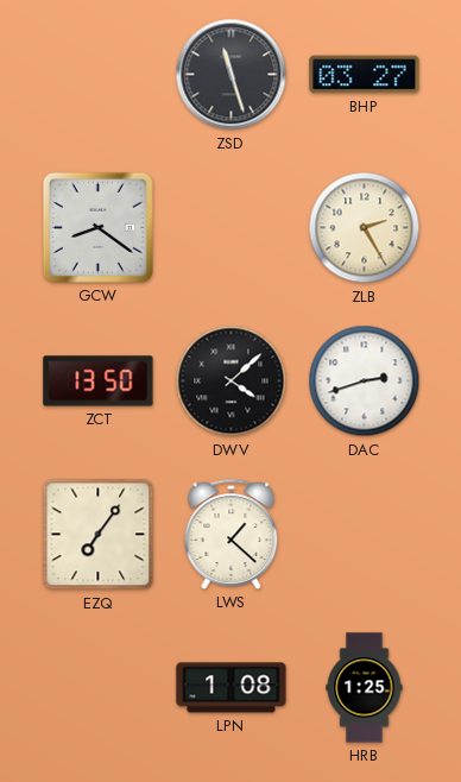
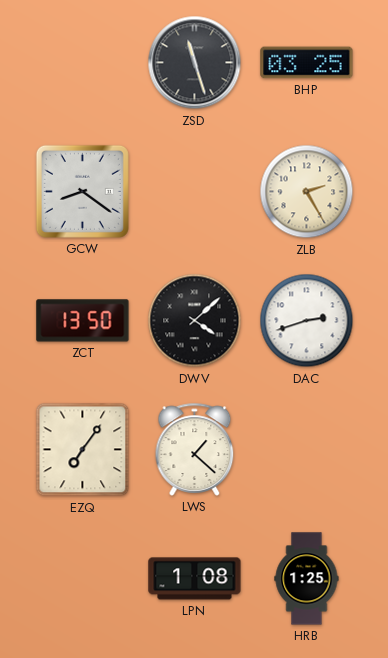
BHP: 03:27 -> 03:25 (307, 63)
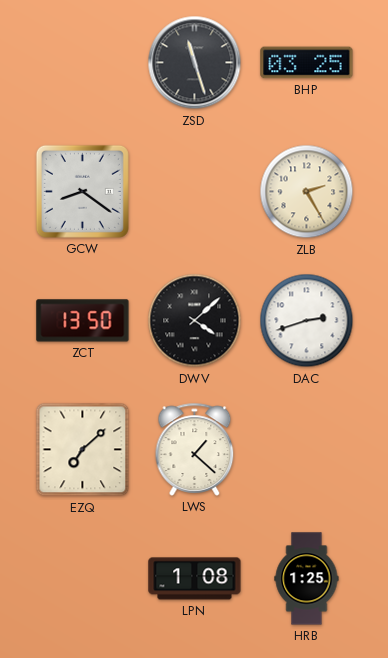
EZQ: 7:06 -> 7:08 (83, 450)
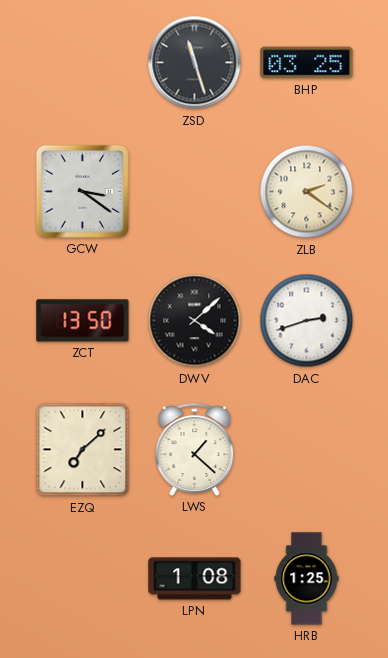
GCW: 8:21 -> 3:21 (82, 191)
ZLB: 2:25 -> 2:21 (307, 192)
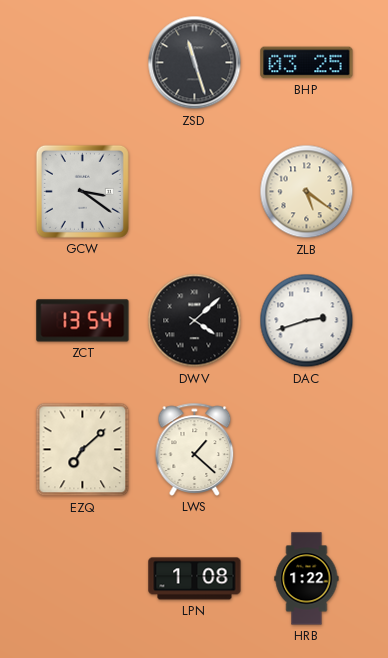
ZLB: 2:21 -> 5:21 (307, 192)
ZCT: 13:50 -> 13:54 (83, 321)
HRB: 1:25 -> 1:22 (307, 579)
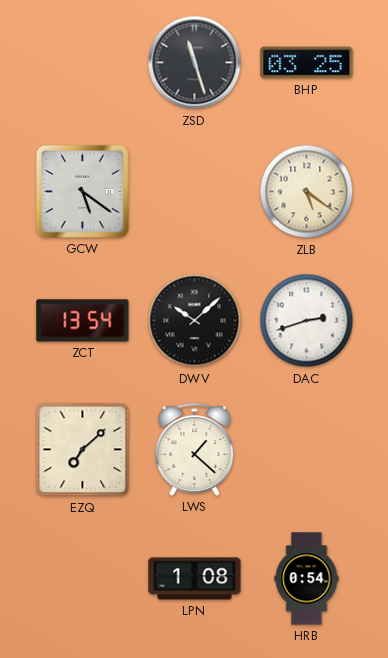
GCW: 3:21 -> 5:21 (82, 191)
DWV: 4:08 -> 10:08 (195, 321)
HRB: 1:22 -> 0:54 (307, 579)
